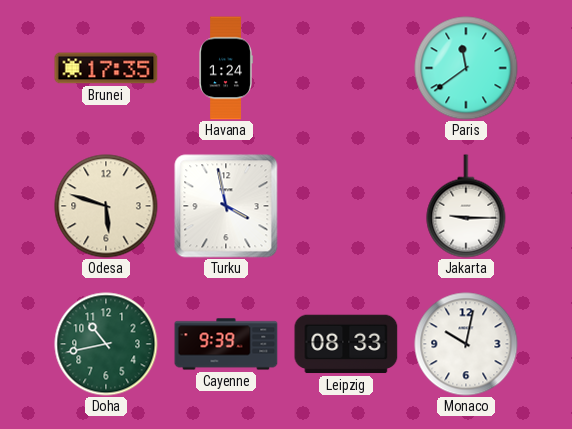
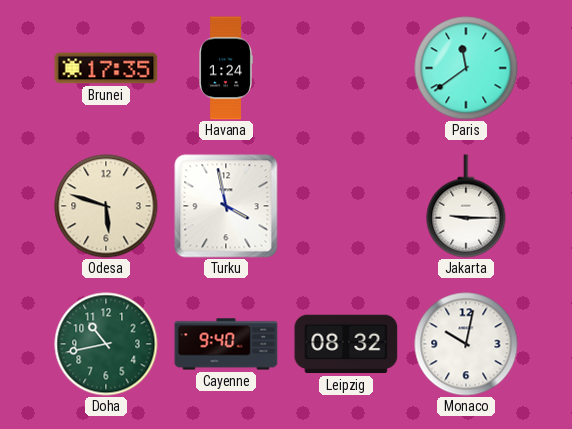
Cayenne: 9:39 -> 9:40 (226, 344)
Leipzig: 08:33 -> 08:32 (346, 344)
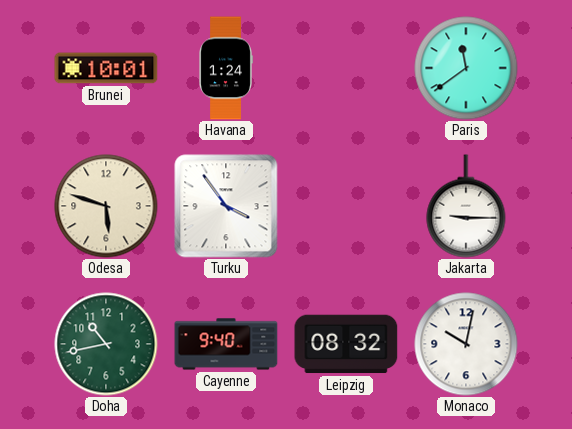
Brunei: 17:35 -> 10:01 (106, 68)
Turku: 3:58 -> 3:54 (226, 206)
